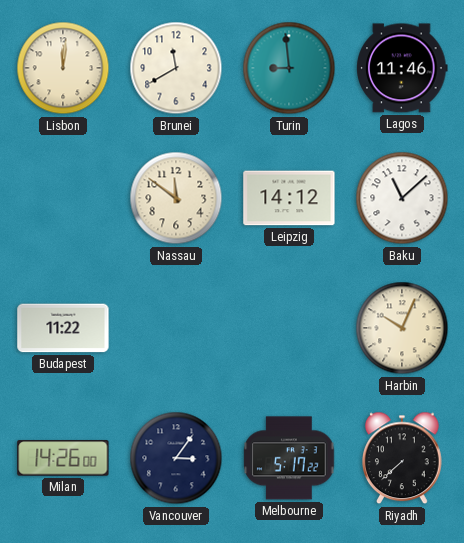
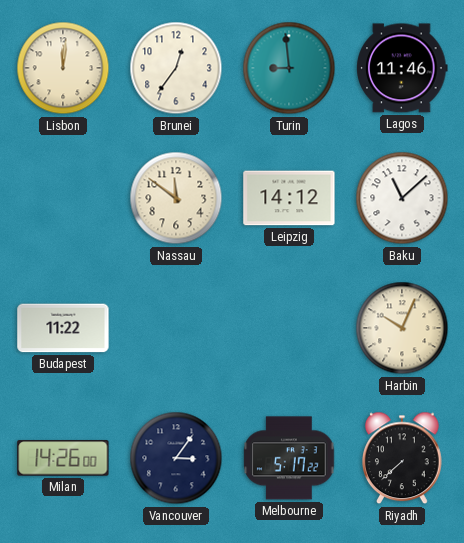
Brunei: 11:40 -> 12:36 (176, 68)
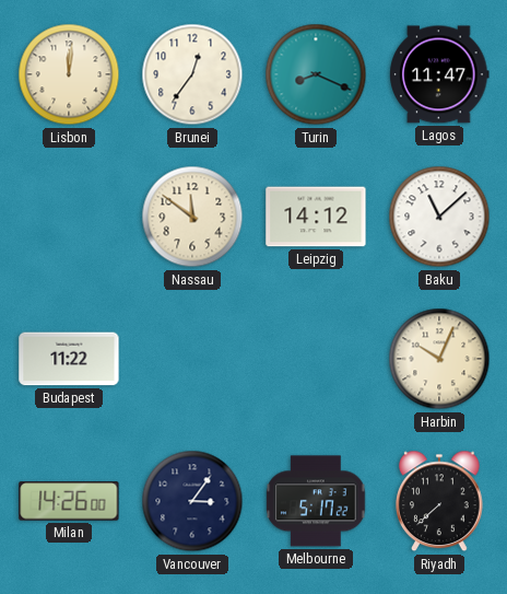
Turin: 8:59 -> 8:19 (316, 74)
Lagos: 11:46 -> 11:47 (439, 74)
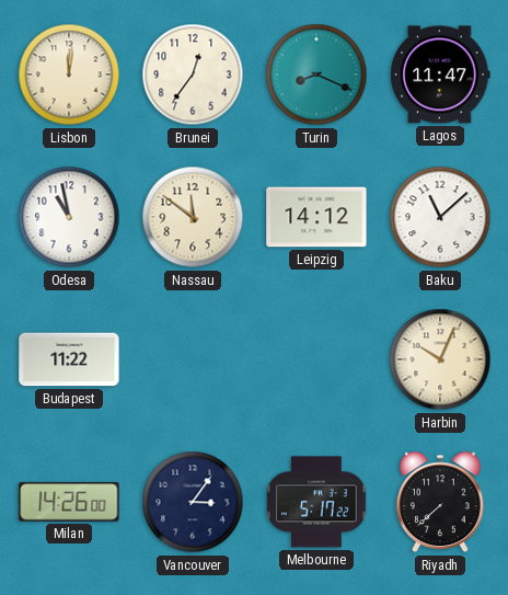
Odesa: none -> 10:58 (69, 217)
